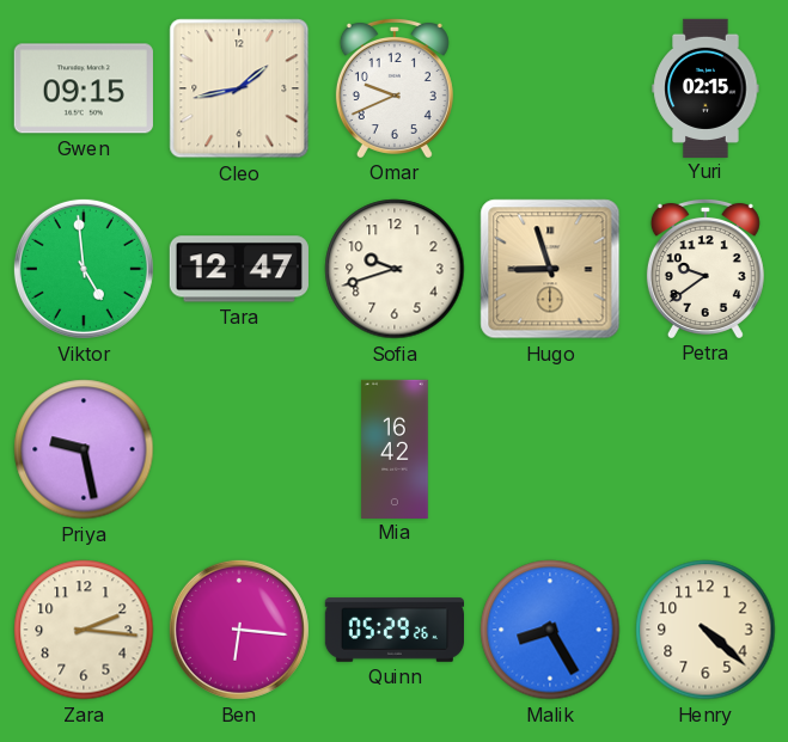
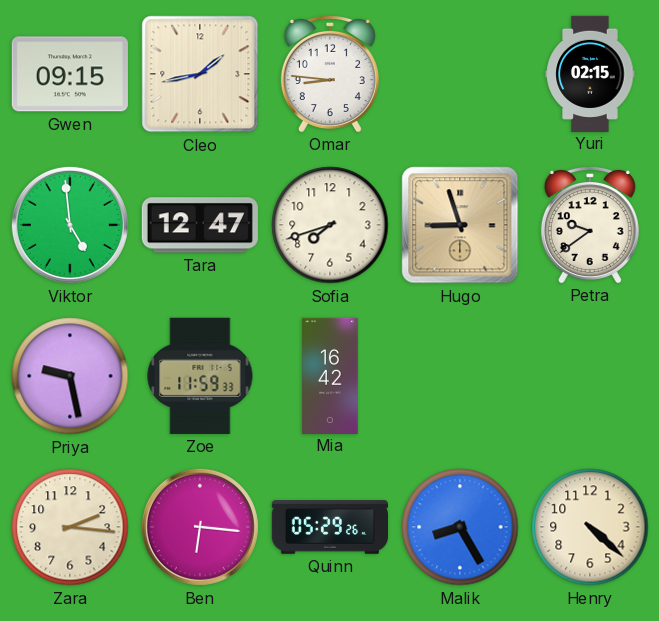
Omar: 9:41 -> 8:46 (330, 73)
Sofia: 9:42 -> 7:42 (330, 225)
Zoe: none -> 11:59 (200, 376)
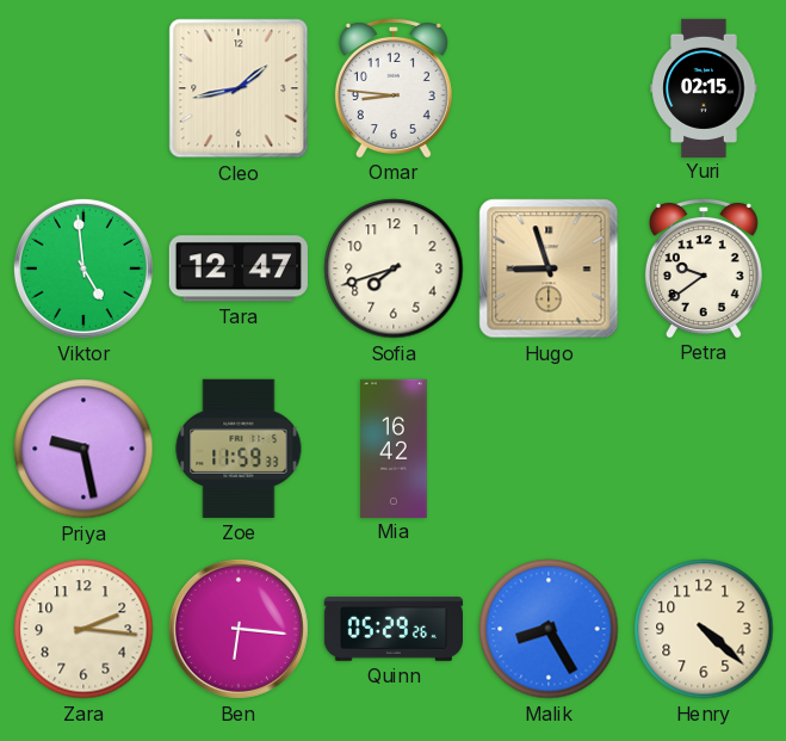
Gwen: 09:15 -> none (70, 74)
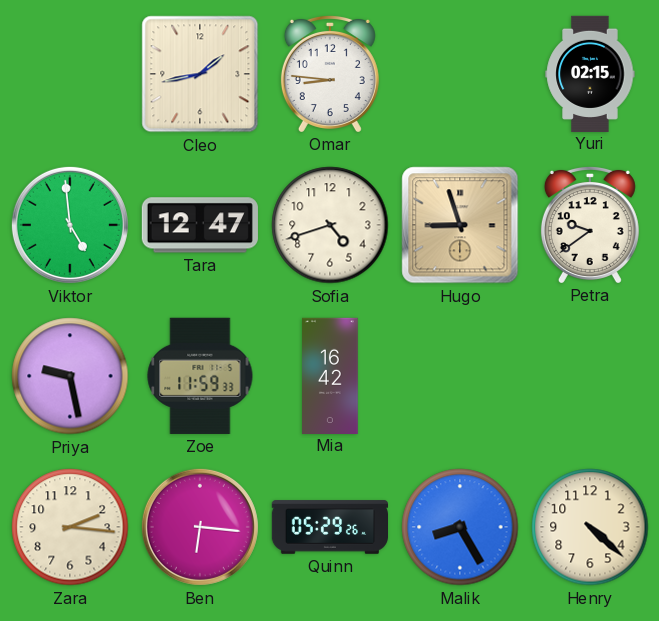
Sofia: 7:42 -> 4:42 (330, 225)
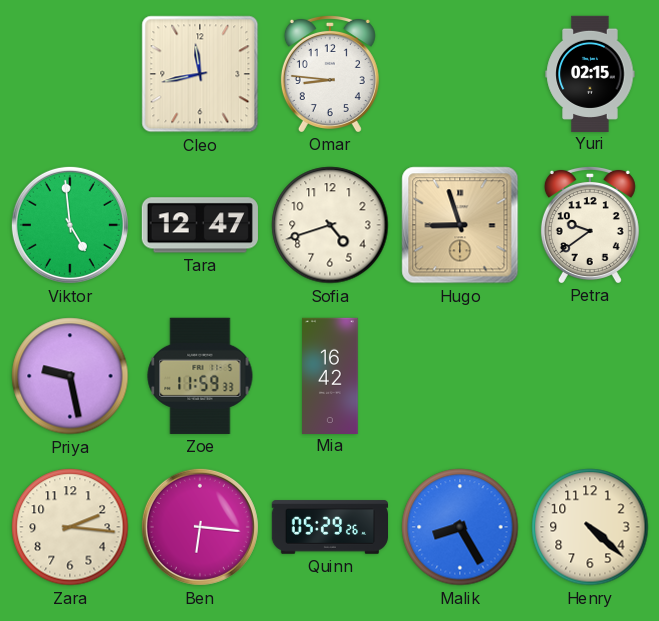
Cleo: 1:43 -> 11:43 (200, 74)
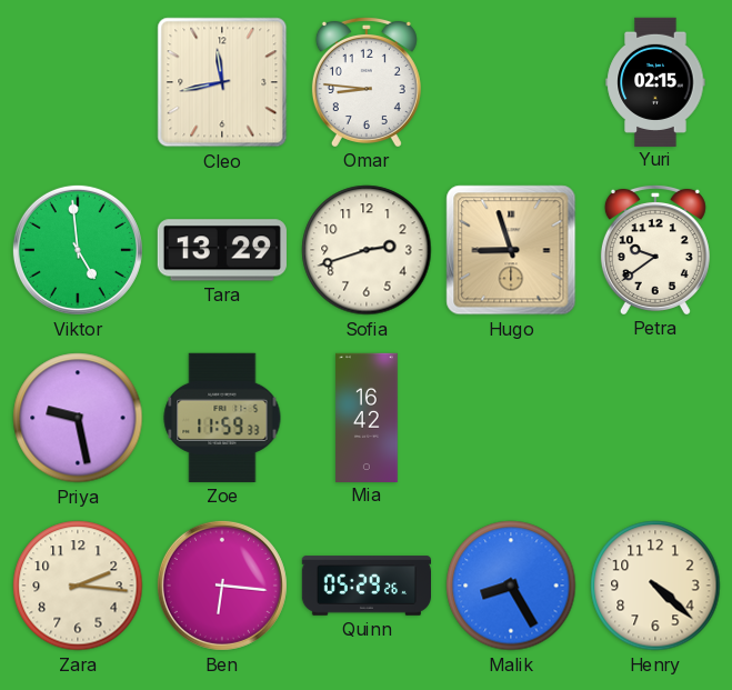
Tara: 12:47 -> 13:29 (222, 250)
Sofia: 4:42 -> 2:42 (367, 250)
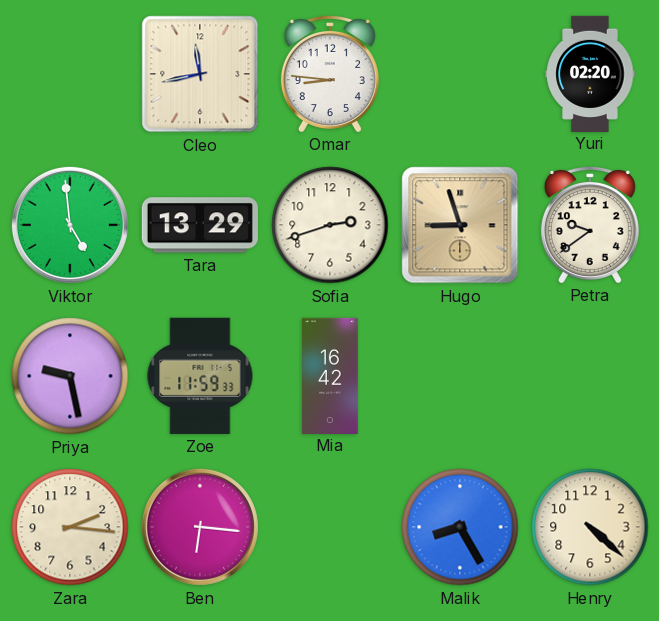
Yuri: 02:15 -> 02:20 (590, 73)
Quinn: 05:29 -> none (365, 586)
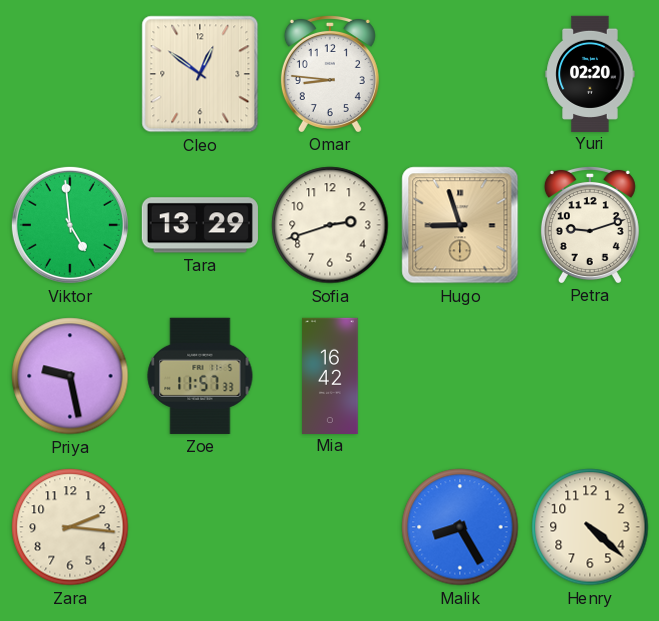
Cleo: 11:43 -> 12:51 (200, 74)
Petra: 9:39 -> 9:12 (590, 224)
Zoe: 11:59 -> 11:57 (200, 376)
Ben: 6:16 -> none (200, 527)
